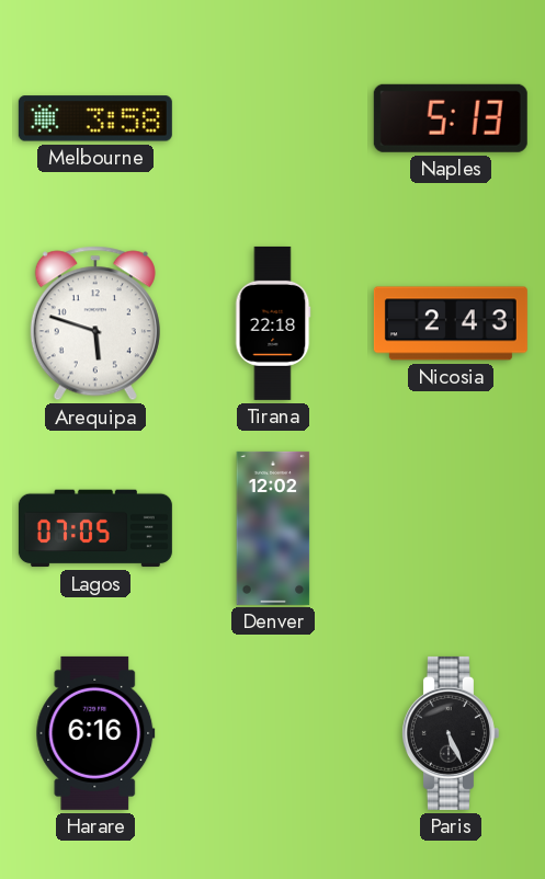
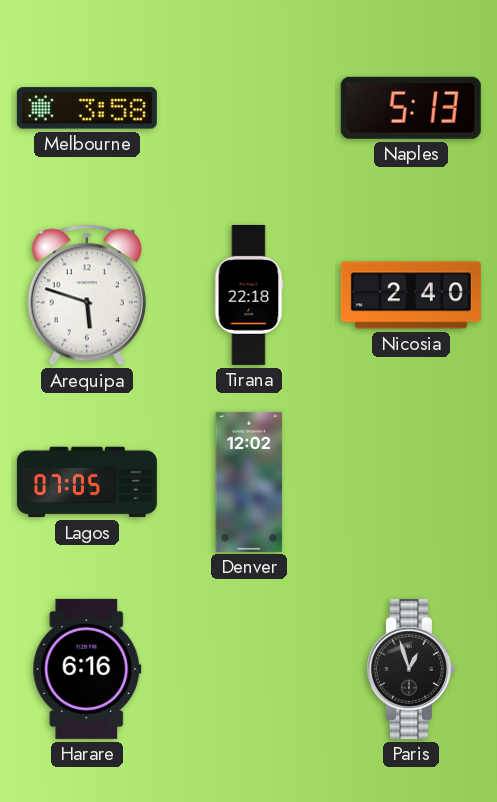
Nicosia: 2:43 -> 2:40 (411, 295)
Paris: 5:26 -> 12:57 (410, 669)
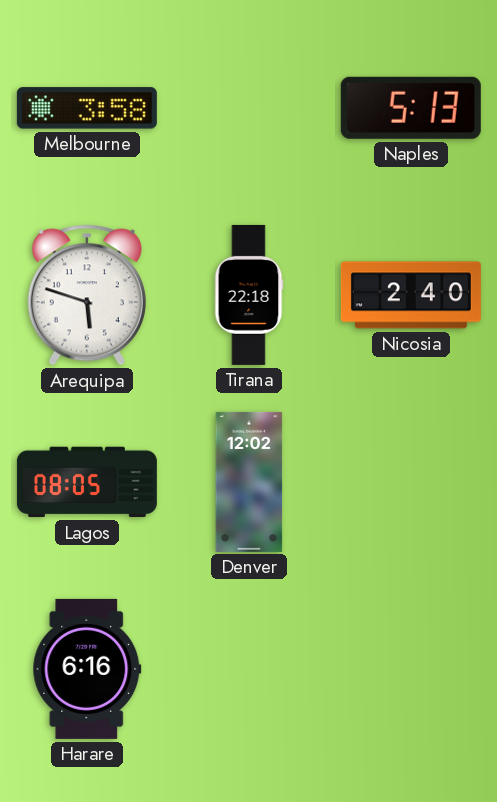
Lagos: 07:05 -> 08:05 (87, 482)
Paris: 12:57 -> none (410, 669)
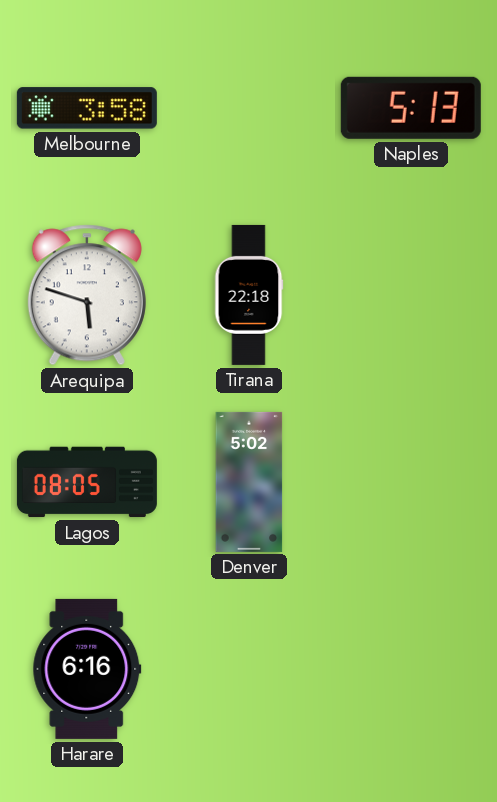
Nicosia: 2:40 -> none (411, 295)
Denver: 12:02 -> 5:02 (249, 482)
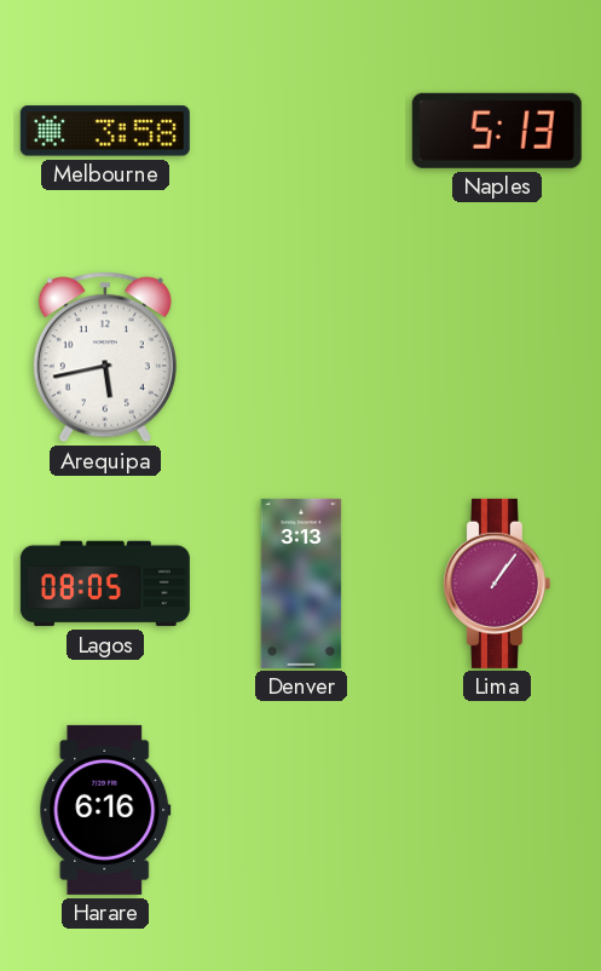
Arequipa: 5:48 -> 5:43 (105, 357)
Tirana: 22:18 -> none (249, 295)
Denver: 5:02 -> 3:13 (301, 584)
Lima: none -> 1:06 (496, 584)
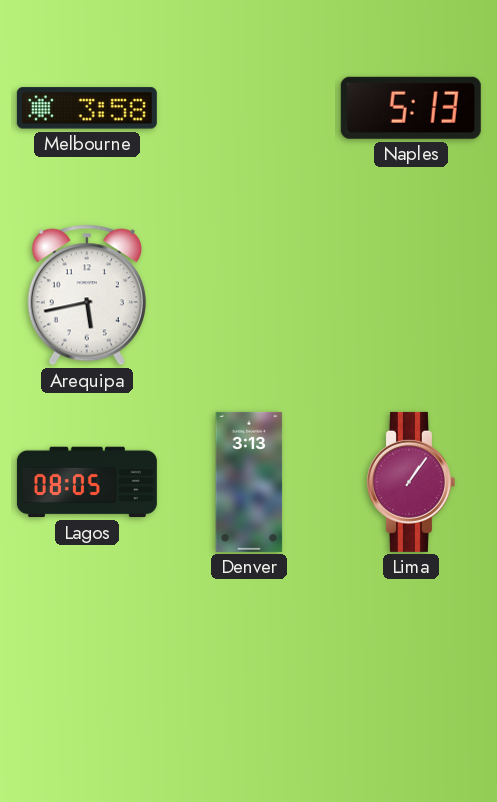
Harare: 6:16 -> none (105, 810)
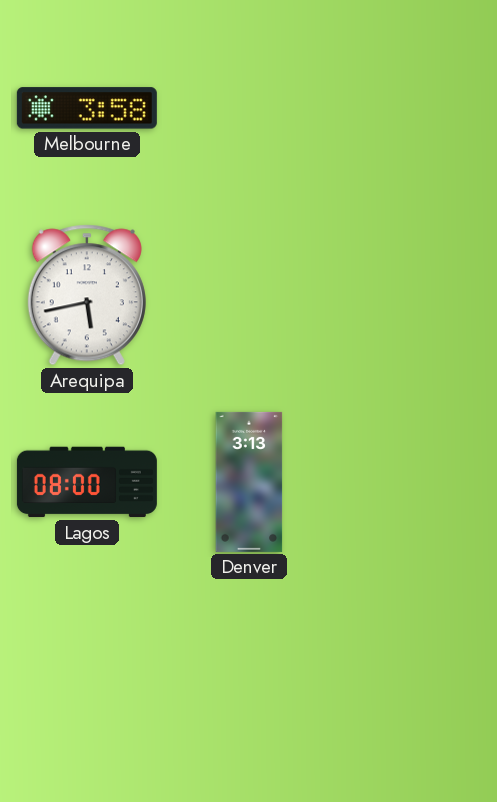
Naples: 5:13 -> none (411, 108)
Lagos: 08:05 -> 08:00 (87, 482)
Lima: 1:06 -> none (410, 482)
